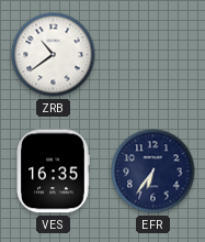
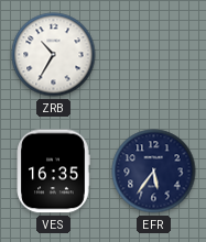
ZRB: 10:39 -> 10:35 (54, 55)
EFR: 6:36 -> 5:36 (154, 172)
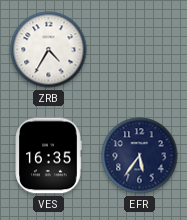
ZRB: 10:35 -> 4:35 (49, 50)
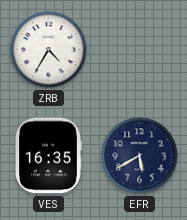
EFR: 5:36 -> 5:40 (140, 156)
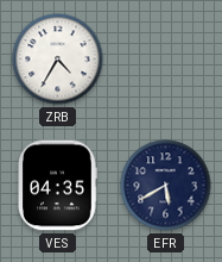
VES: 16:35 -> 04:35 (57, 186)
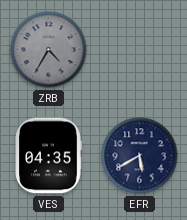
ZRB dial: white -> grey (49, 50)
